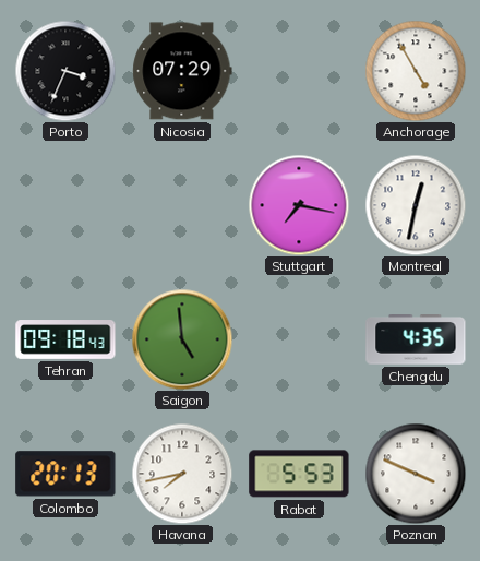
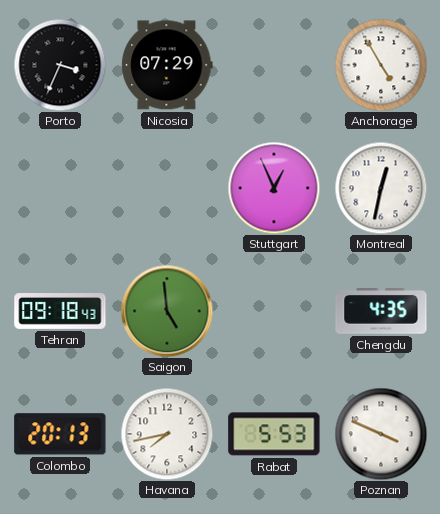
Stuttgart: 7:17 -> 12:56 (274, 188)
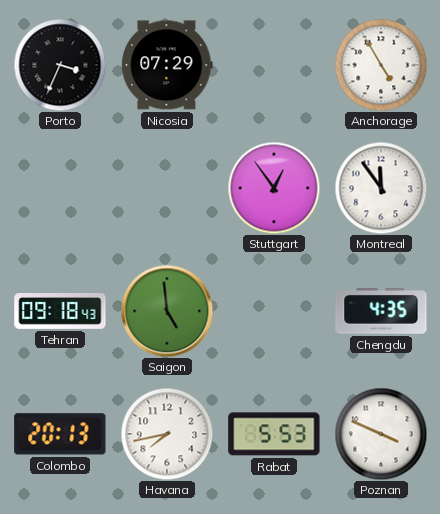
Stuttgart: 12:56 -> 12:54 (274, 188)
Montreal: 12:32 -> 11:54 (381, 188)
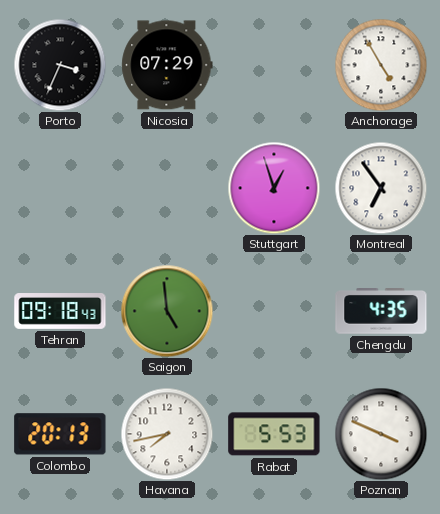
Stuttgart: 12:54 -> 12:57 (274, 188)
Montreal: 11:54 -> 6:54 (381, 188)
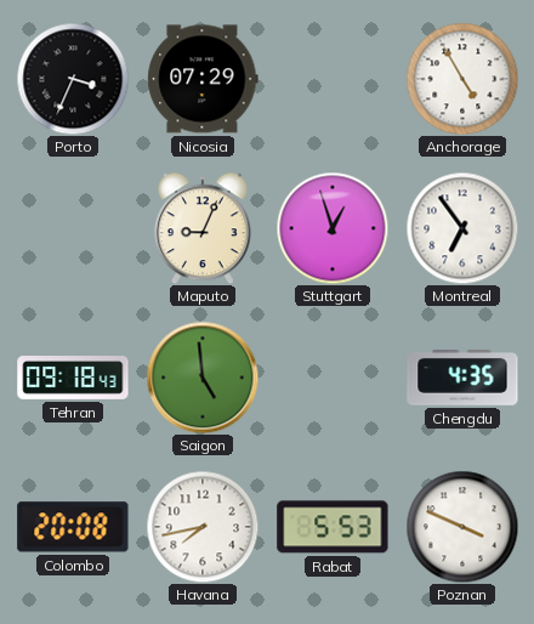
Maputo: none -> 9:04 (204, 228)
Colombo: 20:13 -> 20:08 (73, 527)
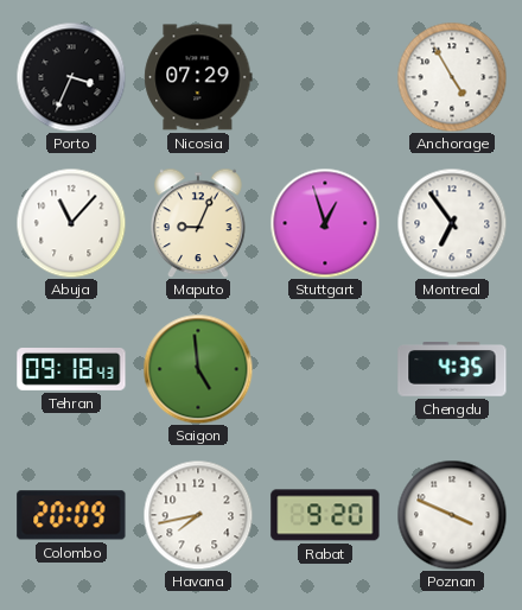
Abuja: none -> 11:07 (71, 223)
Colombo: 20:08 -> 20:09 (71, 515)
Rabat: 5:53 -> 9:20 (325, 515)
